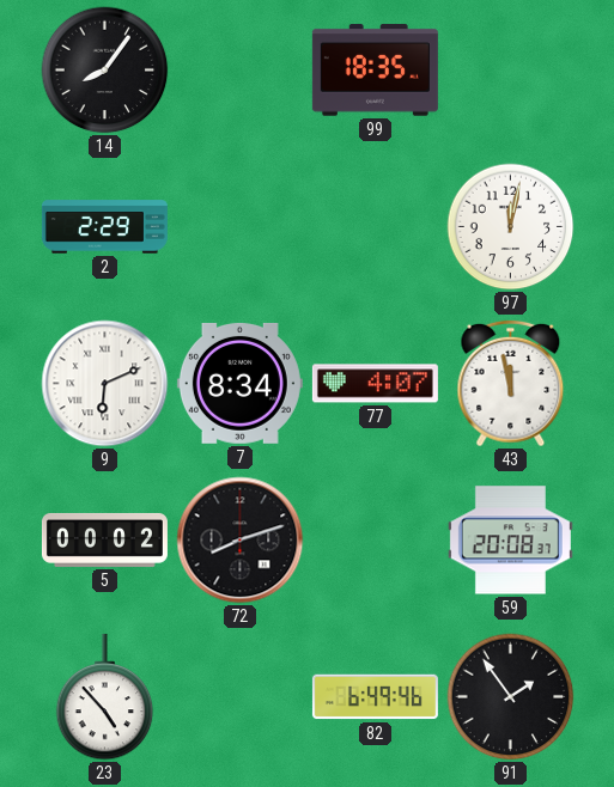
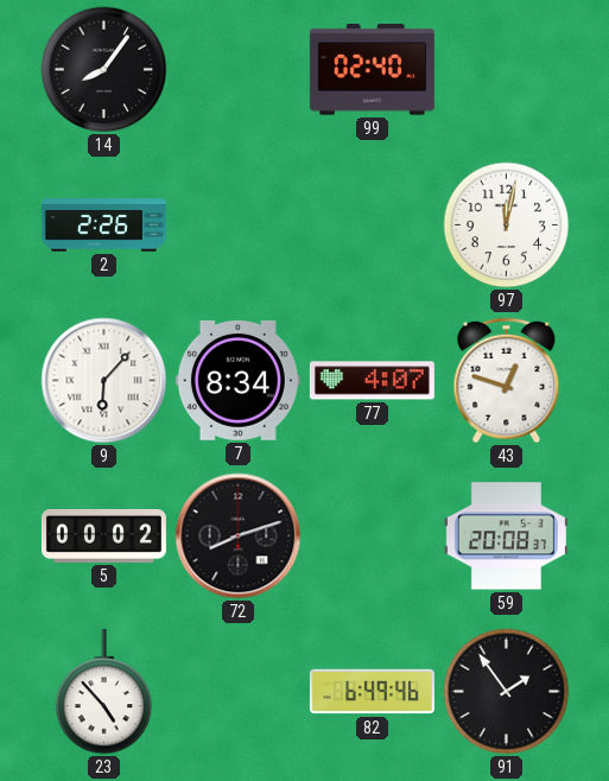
99: 18:35 -> 02:40 (372, 70)
2: 2:29 -> 2:26 (103, 226)
9: 6:11 -> 6:07 (104, 381)
43: 11:58 -> 12:48 (507, 381)
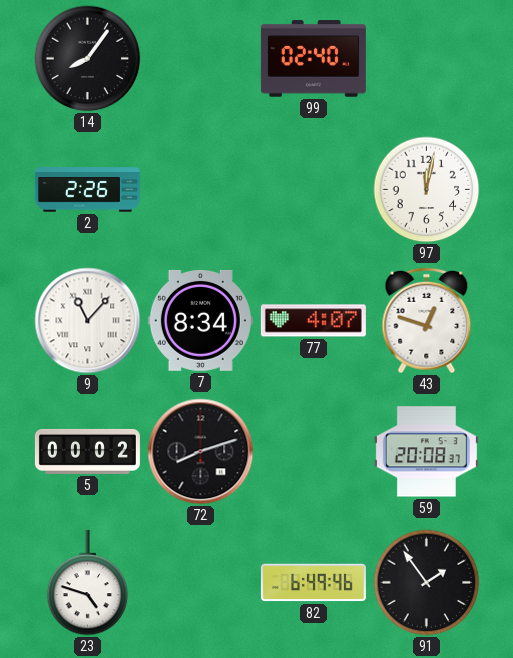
9: 6:07 -> 11:07 (88, 321)
23: 4:53 -> 4:48 (88, 583)
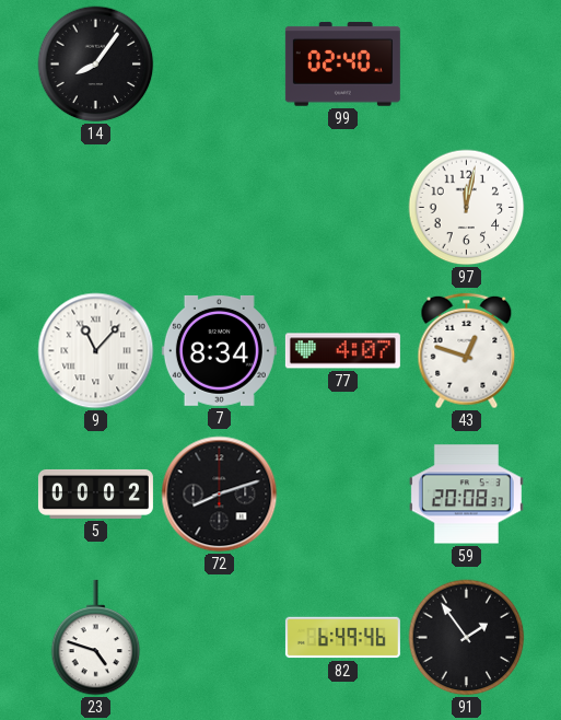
2: 2:26 -> none (87, 190)
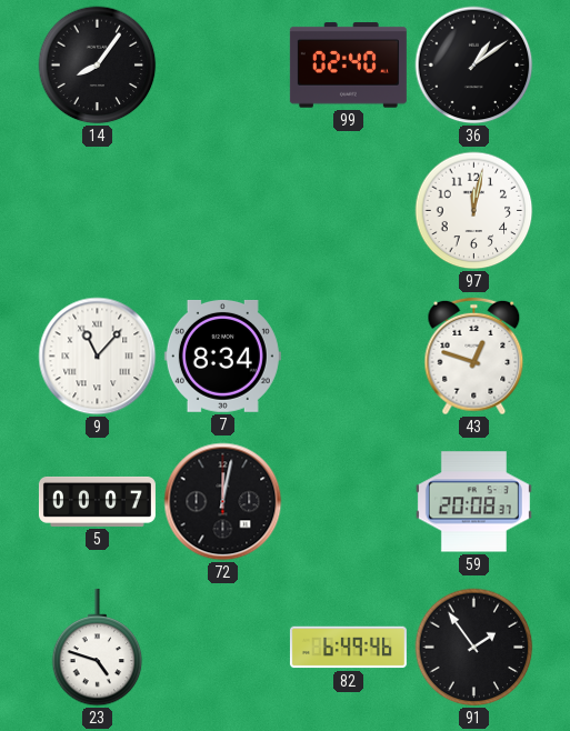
36: none -> 1:09 (474, 66)
77: 4:07 -> none (342, 351)
5: 00:02 -> 00:07 (97, 501)
72: 8:12 -> 12:02 (223, 502)
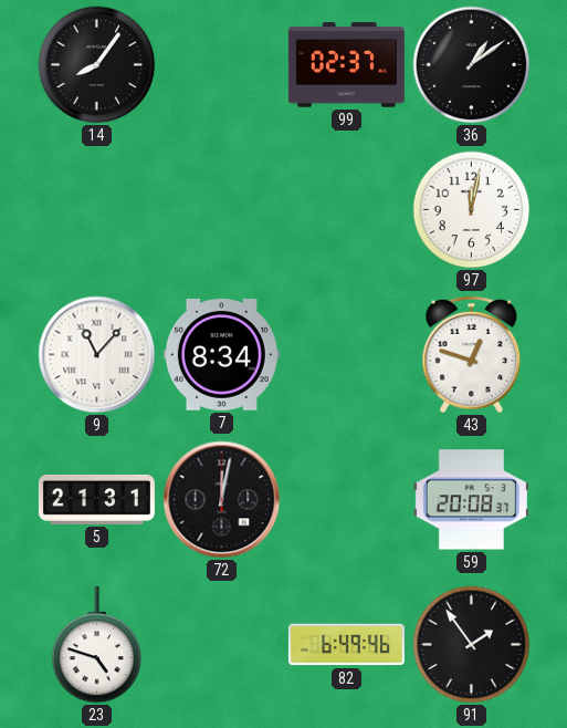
99: 02:40 -> 02:37 (346, 65)
5: 00:07 -> 21:31 (96, 499)
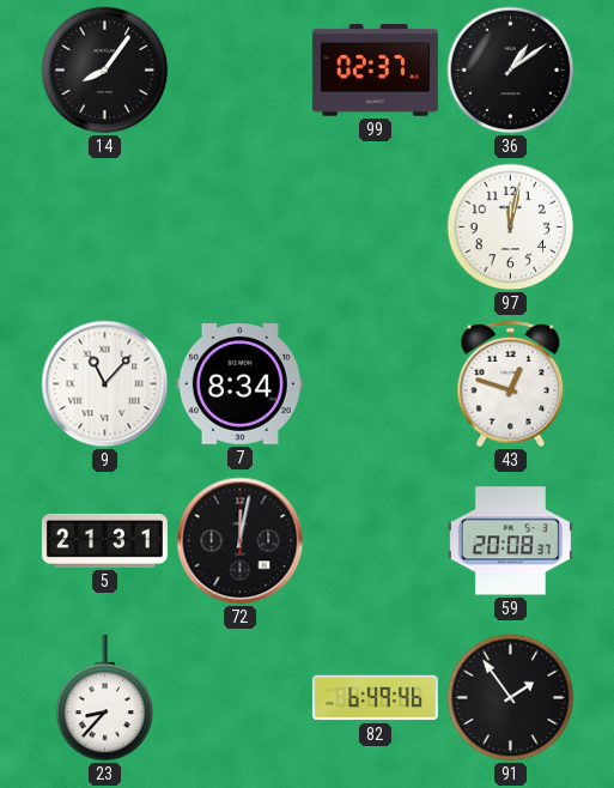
23: 4:48 -> 8:37 (105, 698)
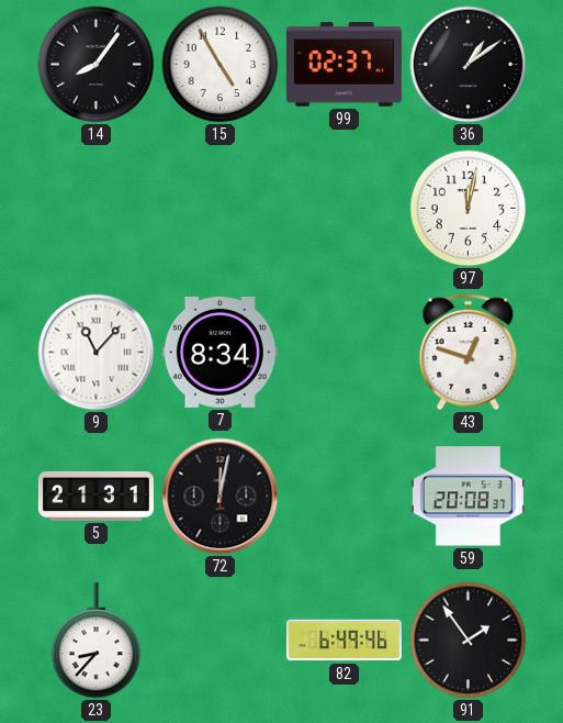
15: none -> 4:55 (221, 65)
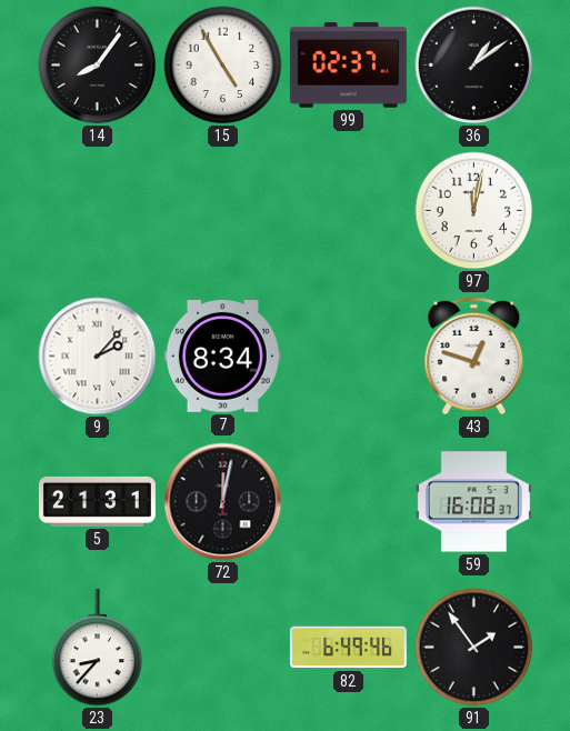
9: 11:07 -> 2:07 (98, 357)
59: 20:08 -> 16:08 (473, 502)
